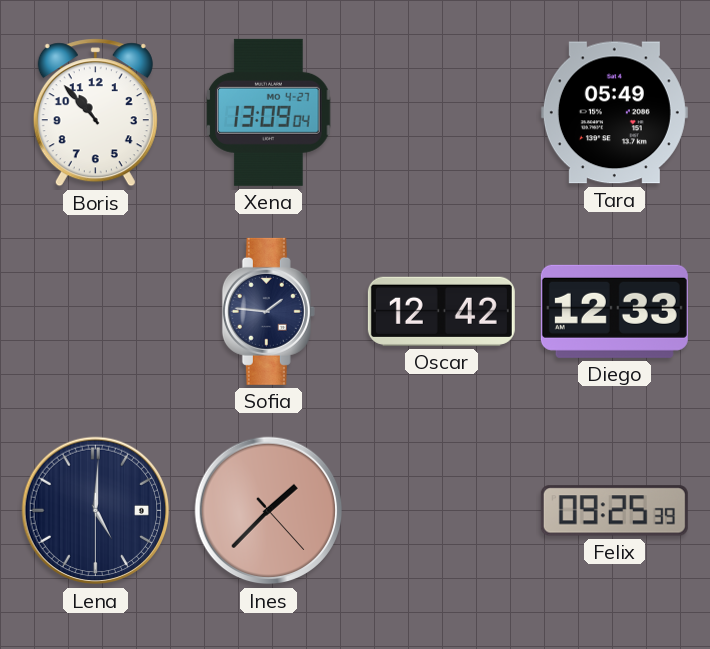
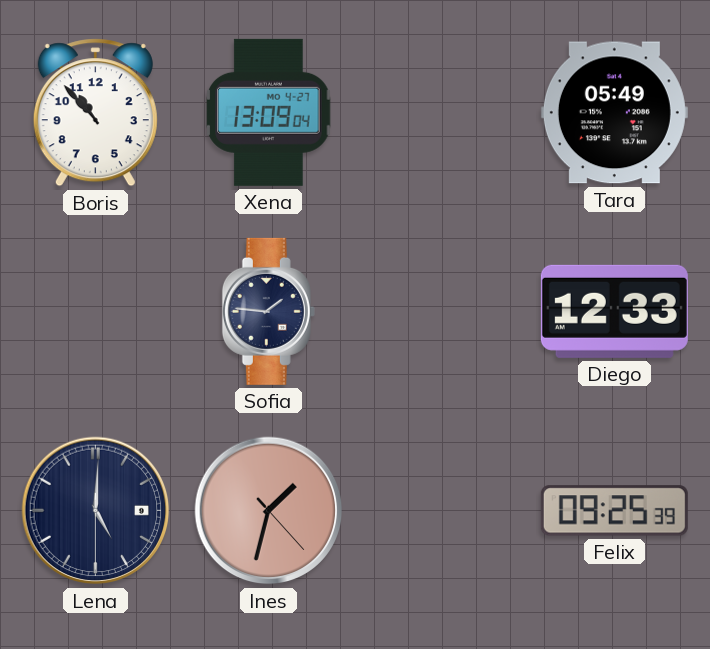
Oscar: 12:42 -> none (441, 311)
Ines: 1:37 -> 1:32 (269, 511)
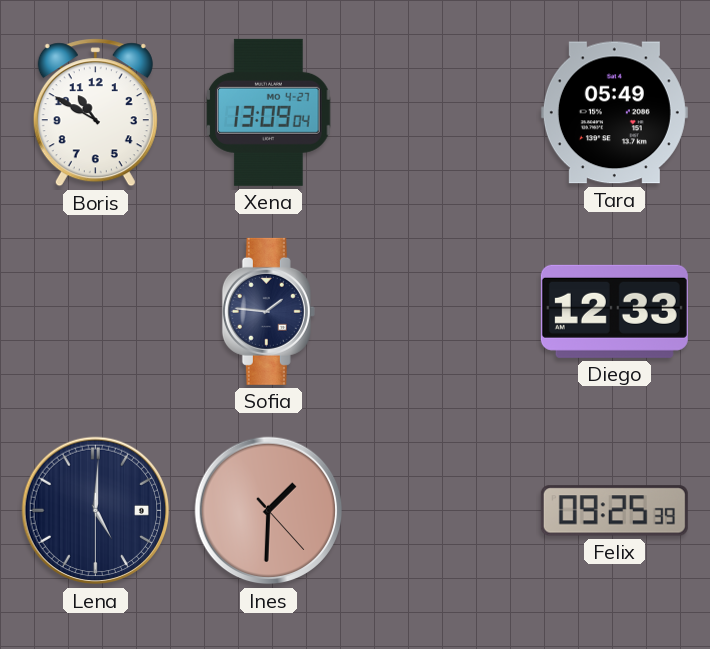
Boris: 10:53 -> 10:50 (95, 113)
Ines: 1:32 -> 1:30 (269, 511)
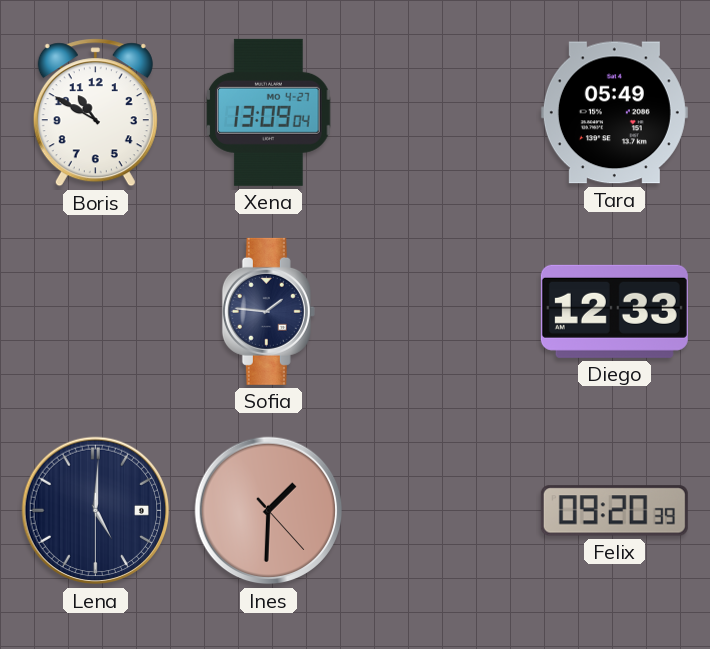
Felix: 09:25 -> 09:20 (614, 511)
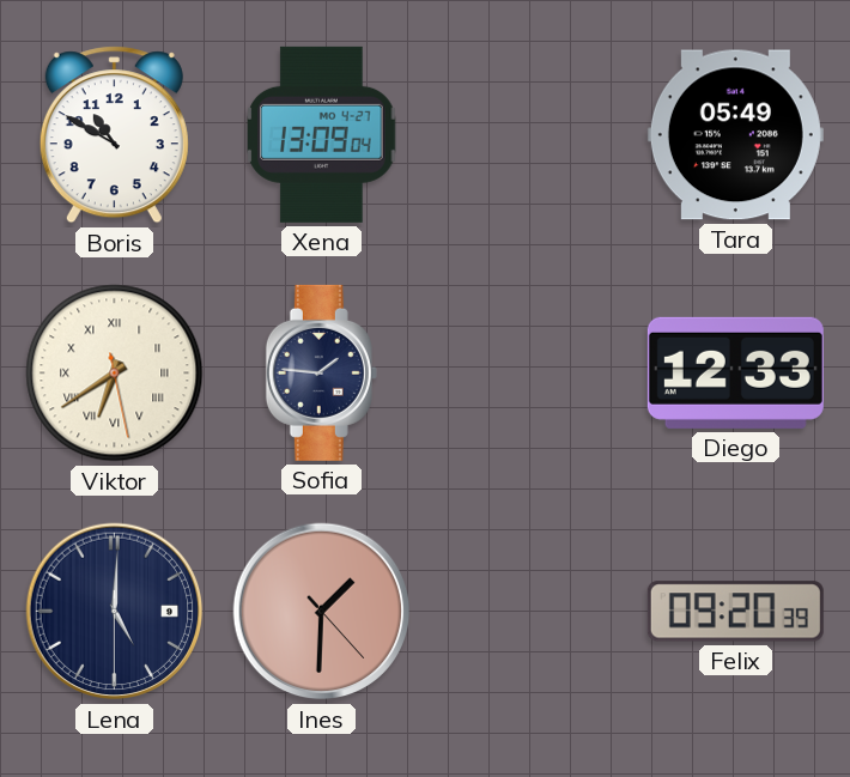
Viktor: none -> 6:39 (115, 374)
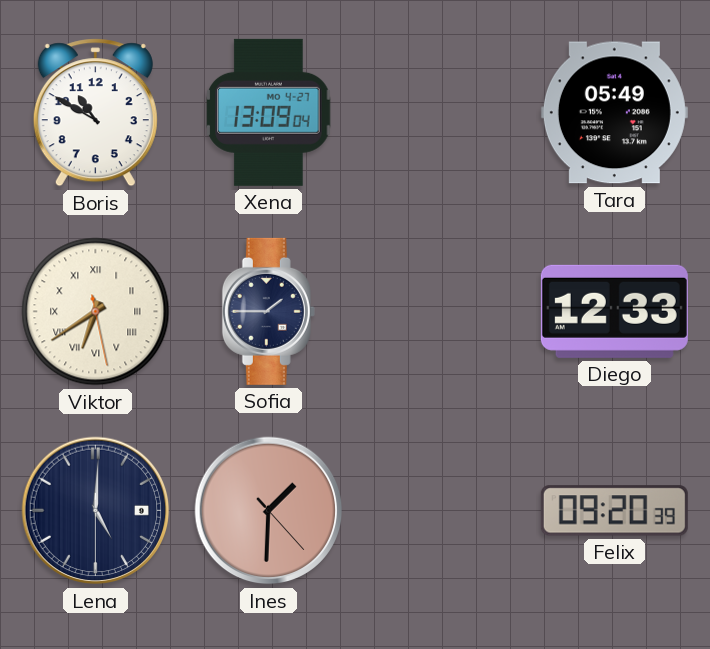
Sofia: 1:46 -> 1:45 (268, 311)
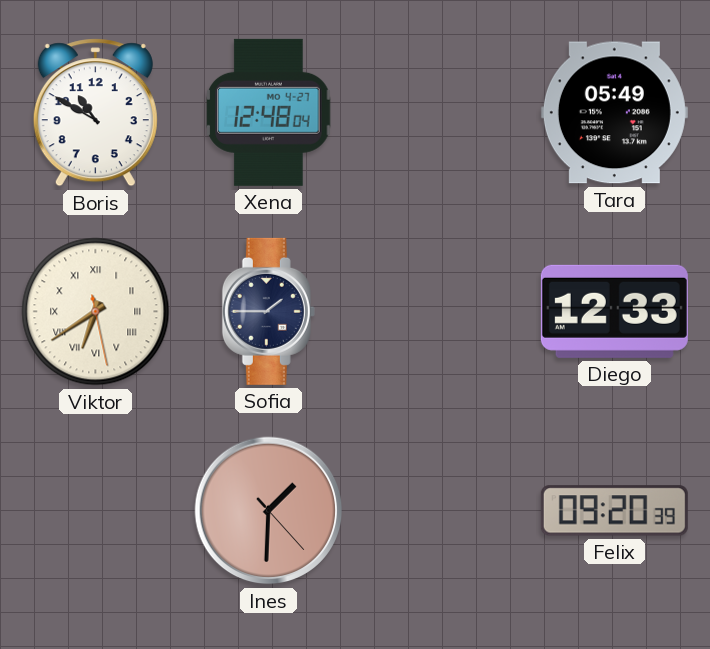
Xena: 13:09 -> 12:48 (269, 112)
Lena: 5:00 -> none (96, 511)
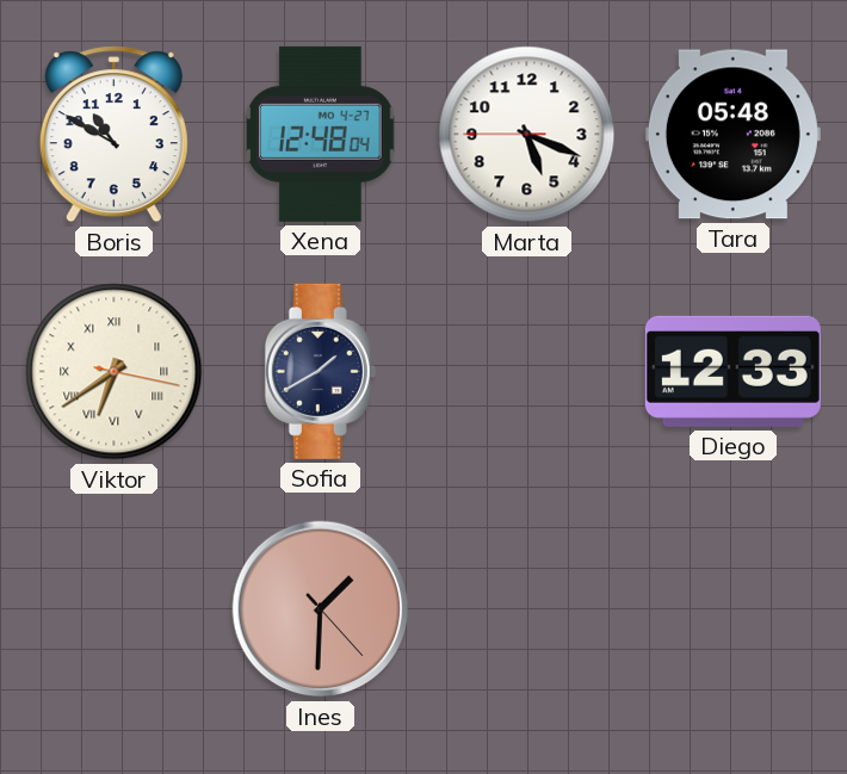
Marta: none -> 5:18 (527, 135)
Tara: 05:49 -> 05:48 (732, 135)
Viktor: 6:39:28 -> 6:39:17 (115, 372)
Sofia: 1:45 -> 1:40 (320, 371)
Felix: 09:20 -> none (614, 511)
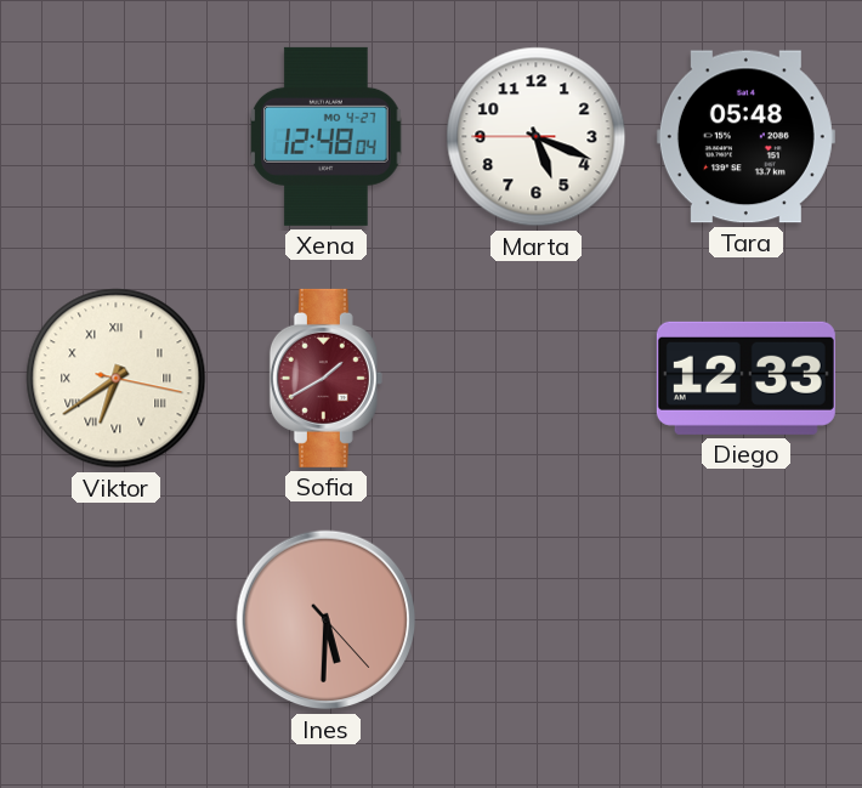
Boris: 10:50 -> none (113, 135)
Sofia dial: navy -> burgundy (325, 378)
Ines: 1:30 -> 5:30 (327, 620)
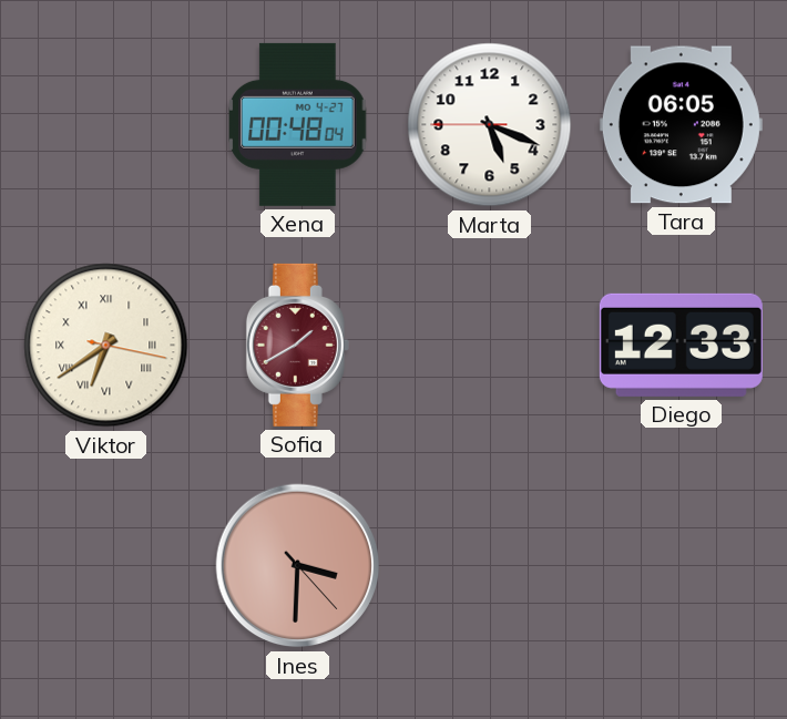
Xena: 12:48 -> 00:48 (298, 124)
Tara: 05:48 -> 06:05 (681, 125)
Ines: 5:30 -> 3:30 (298, 566)
